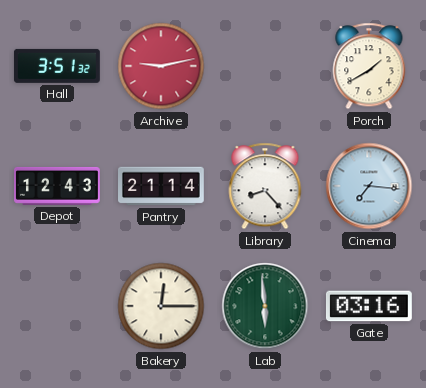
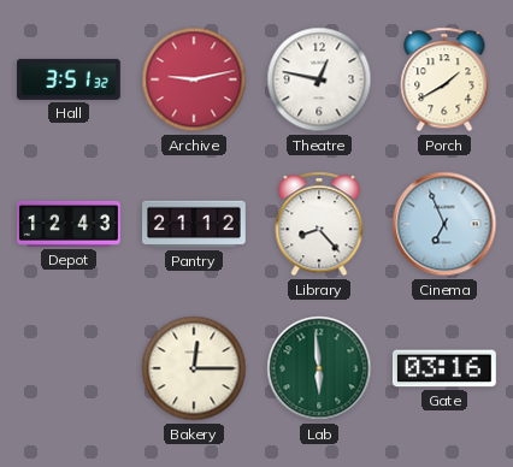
Theatre: none -> 12:47 (319, 79)
Pantry: 21:14 -> 21:12 (195, 224)
Cinema: 7:16 -> 6:56 (444, 224)
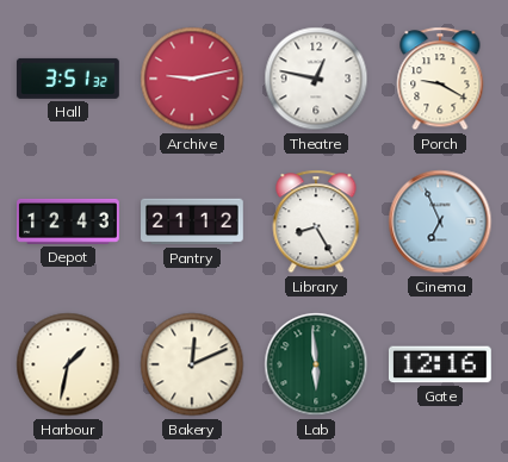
Porch: 1:40 -> 9:20 (440, 79)
Library: 8:23 -> 8:25 (316, 221)
Harbour: none -> 1:32 (68, 364)
Bakery: 12:15 -> 12:11 (192, 364)
Gate: 03:16 -> 12:16 (440, 364)
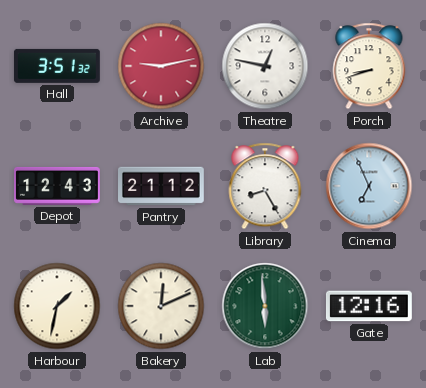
Porch: 9:20 -> 8:42 (369, 66)
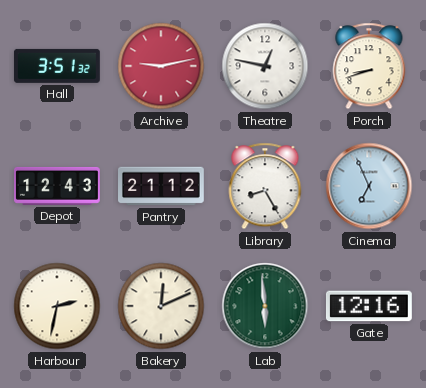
Harbour: 1:32 -> 2:32 (57, 306)
